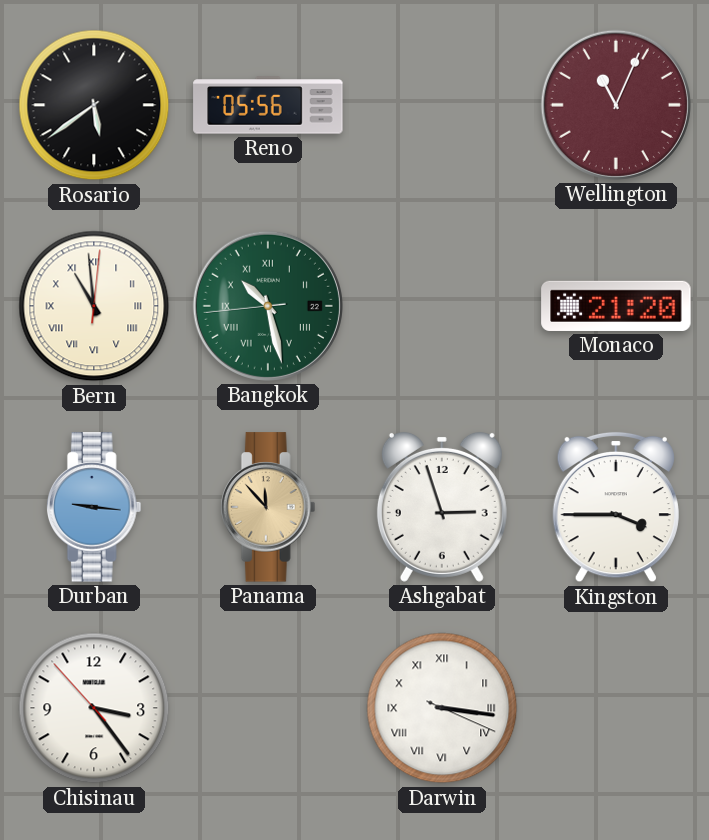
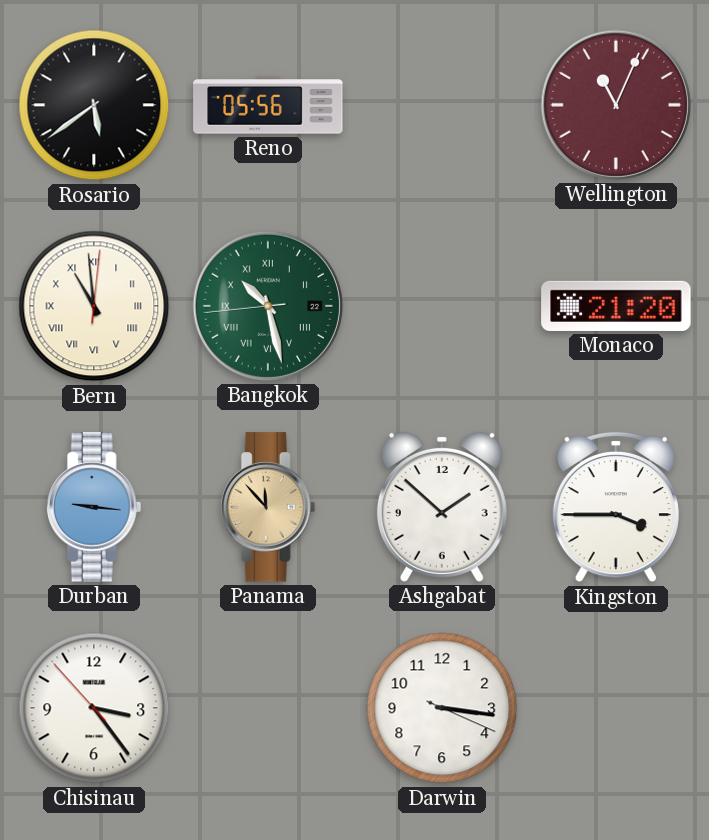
Ashgabat: 2:57 -> 1:52 (442, 507)
Darwin numerals: Roman -> Arabic (442, 708)
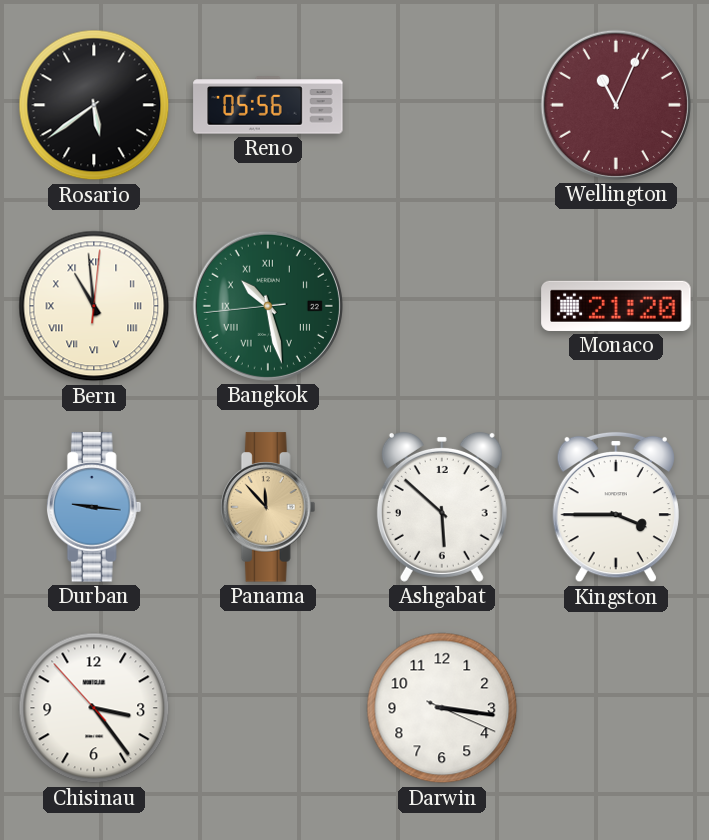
Ashgabat: 1:52 -> 5:52 (442, 507)
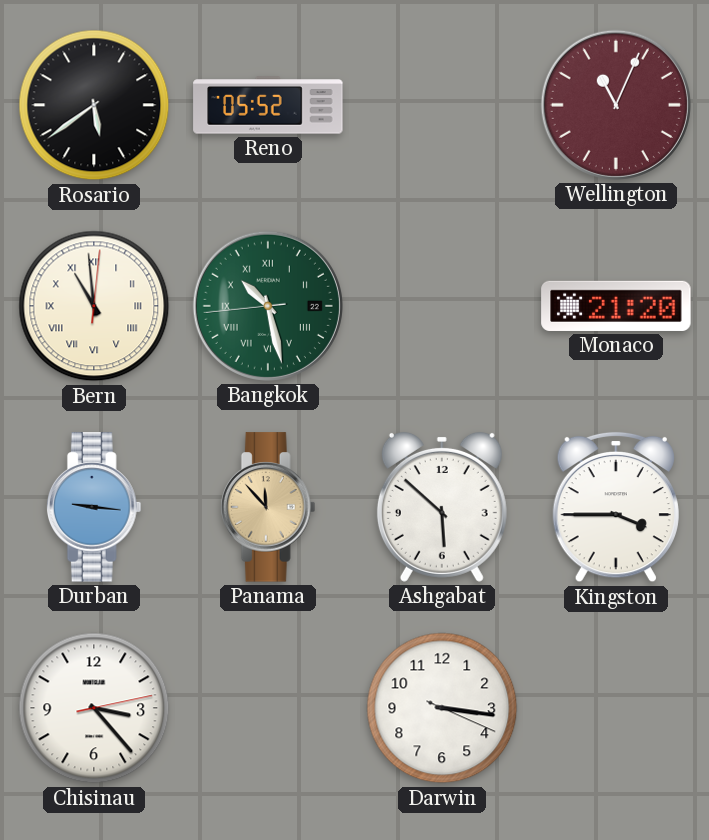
Reno: 05:56 -> 05:52 (268, 105)
Chisinau: 3:23:53 -> 3:23:13 (94, 708)
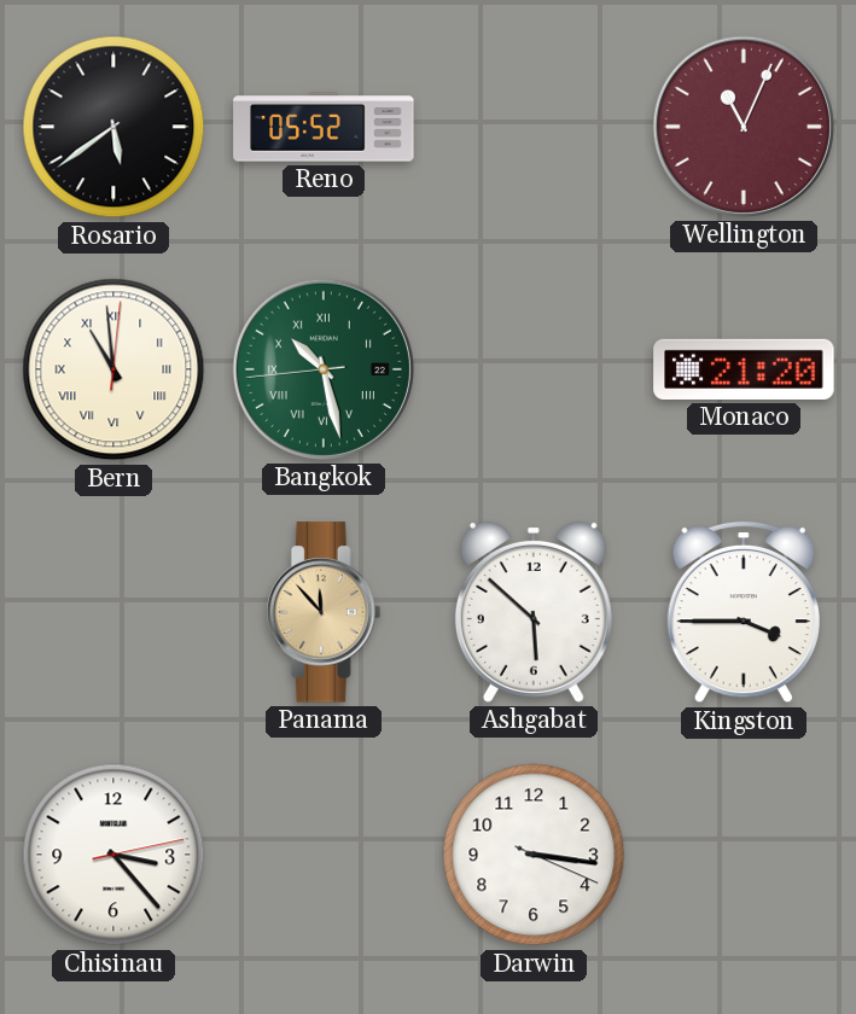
Durban: 9:16 -> none (94, 507)
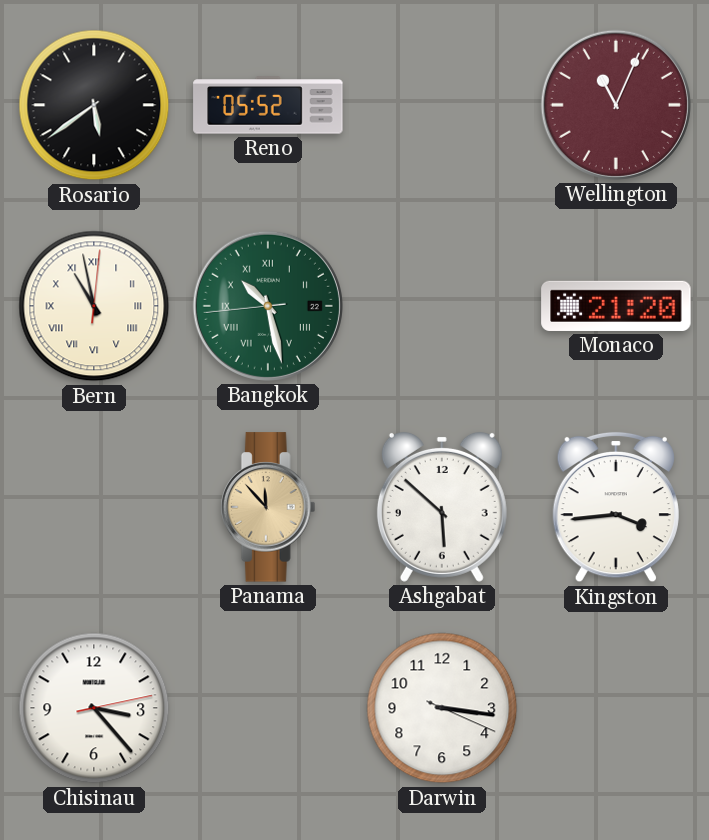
Bern: 10:59 -> 10:58 (94, 306)
Kingston: 3:45 -> 3:44 (616, 507)
